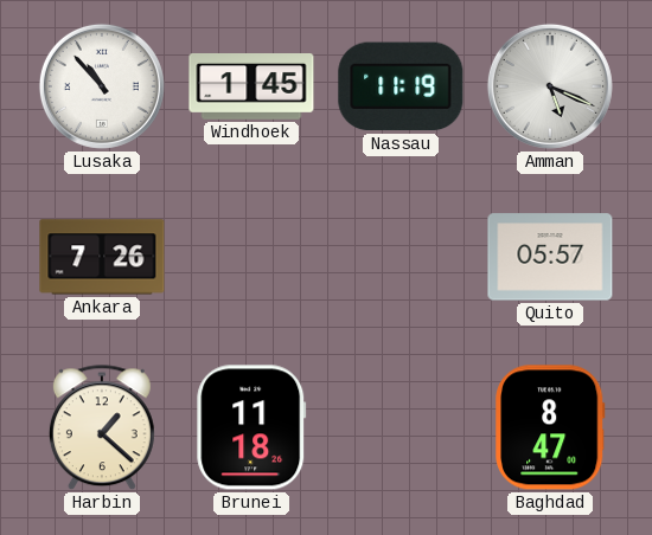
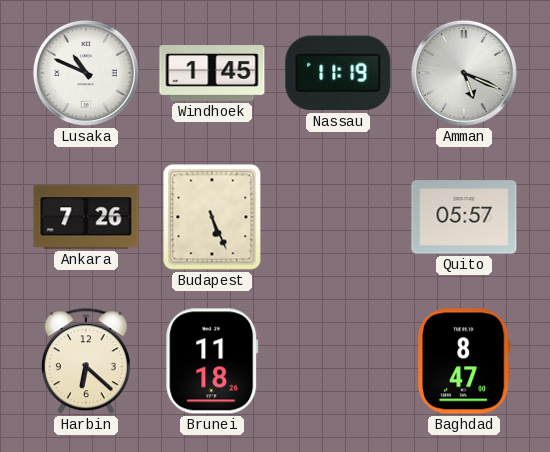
Lusaka: 10:53 -> 10:49 (86, 73)
Budapest: none -> 5:26 (212, 217)
Harbin: 1:22 -> 6:22 (86, 362)
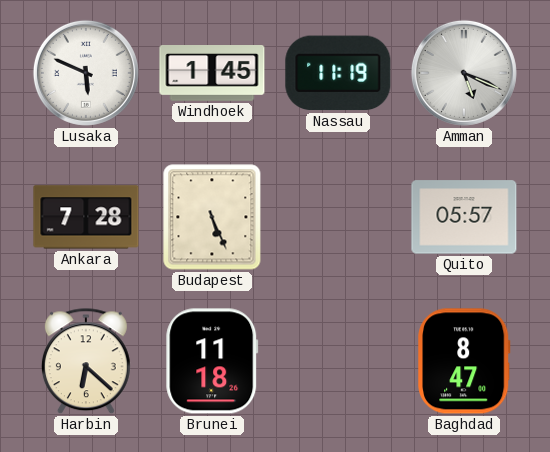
Lusaka: 10:49 -> 5:49 (86, 73)
Ankara: 7:26 -> 7:28 (86, 217)
